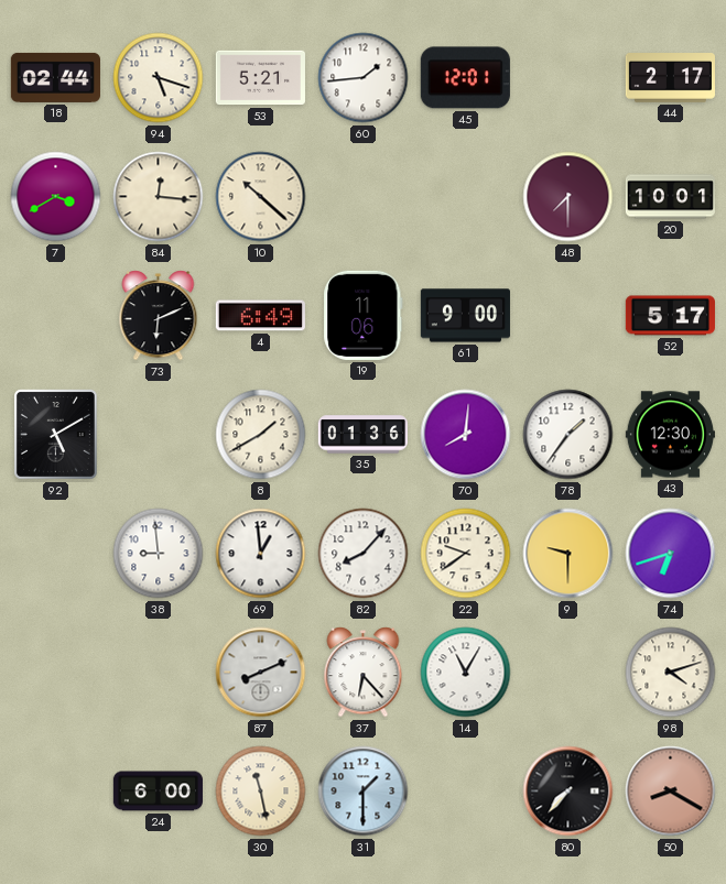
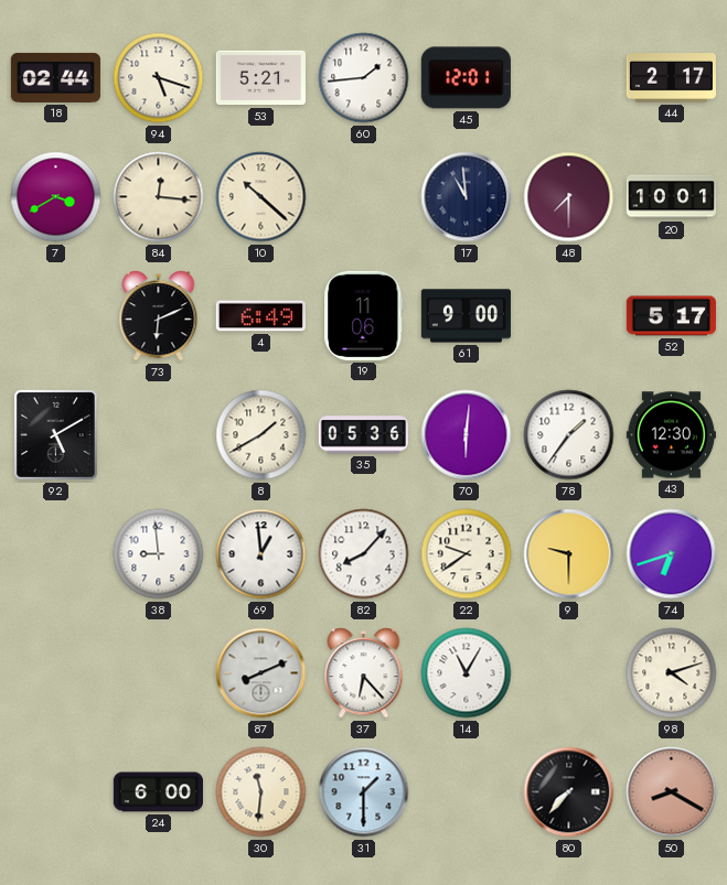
17: none -> 10:59 (467, 197)
35: 01:36 -> 05:36 (363, 435)
70: 8:01 -> 6:01 (467, 435)
30: 11:28 -> 11:31 (261, 792)
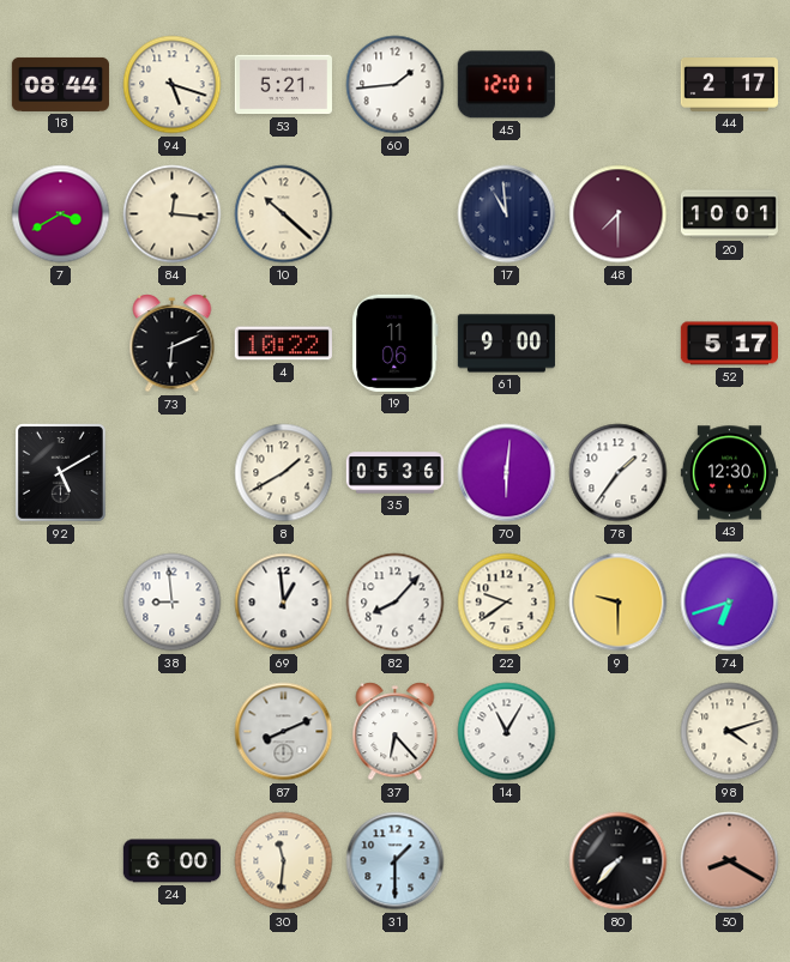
18: 02:44 -> 08:44 (60, 84)
4: 6:49 -> 10:22 (283, 344)
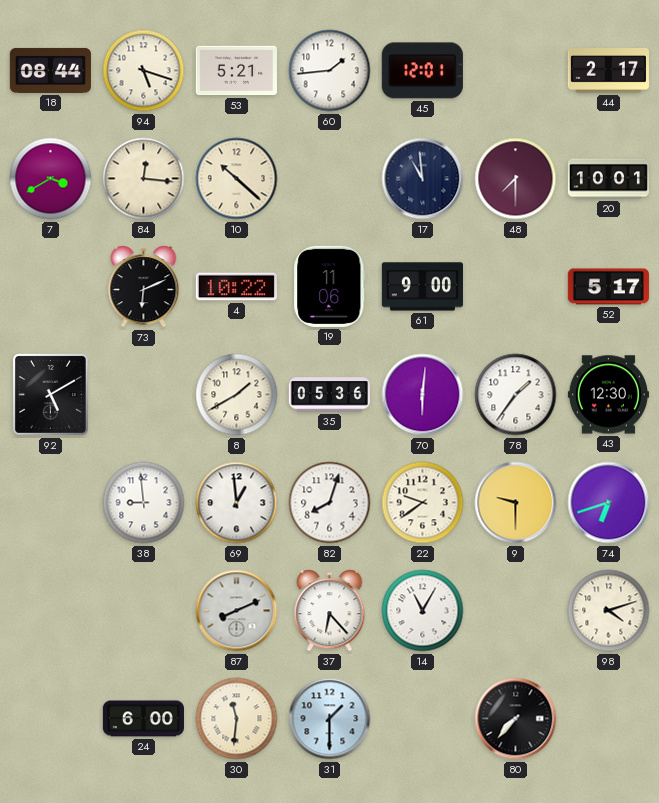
82: 8:07 -> 8:03 (330, 503)
50: 8:20 -> none (730, 861)
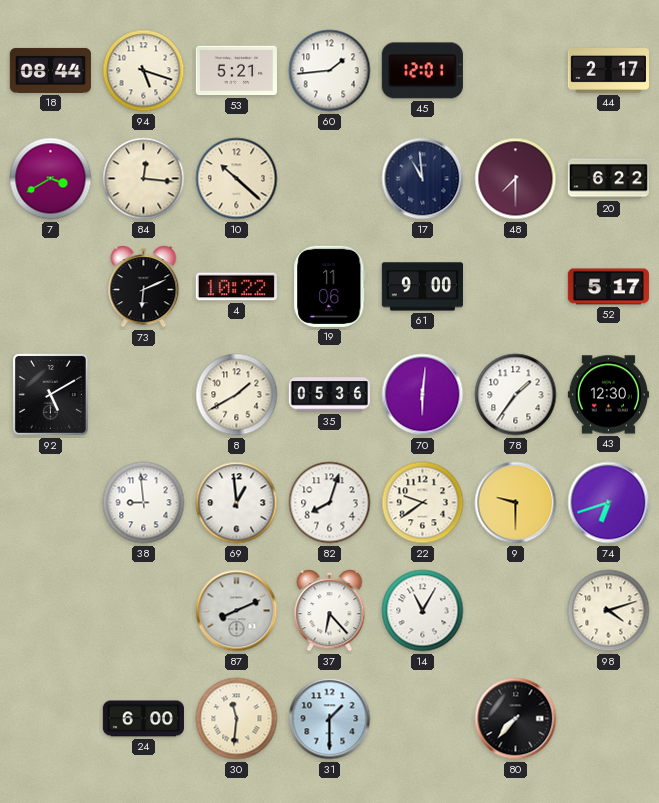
20: 10:01 -> 6:22 (608, 179)
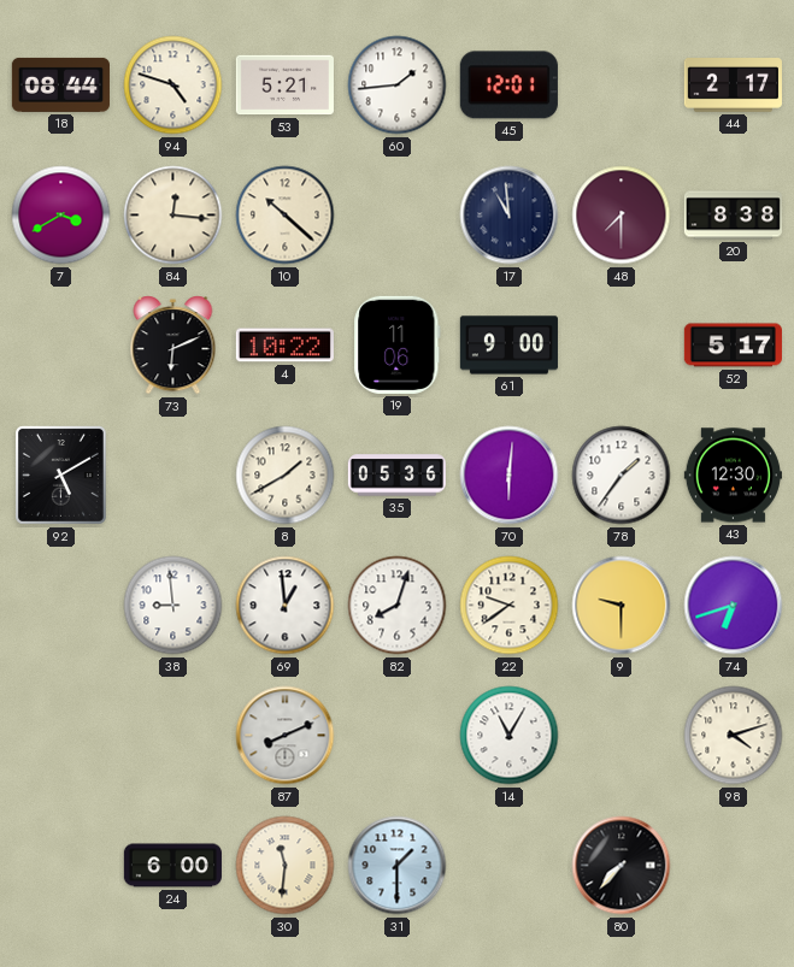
94: 5:18 -> 4:48 (173, 86)
20: 6:22 -> 8:38 (733, 216)
37: 6:23 -> none (330, 611)
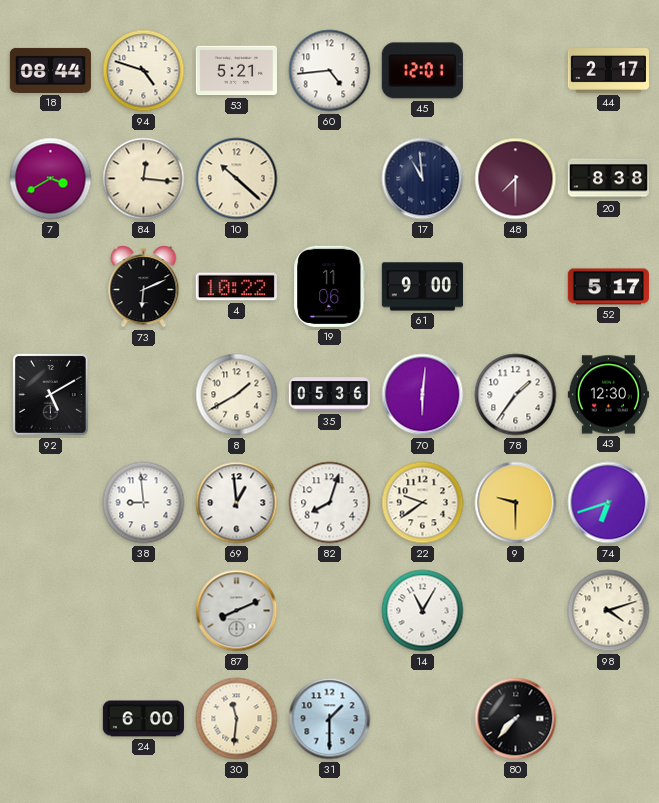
60: 1:44 -> 4:44 (330, 71)
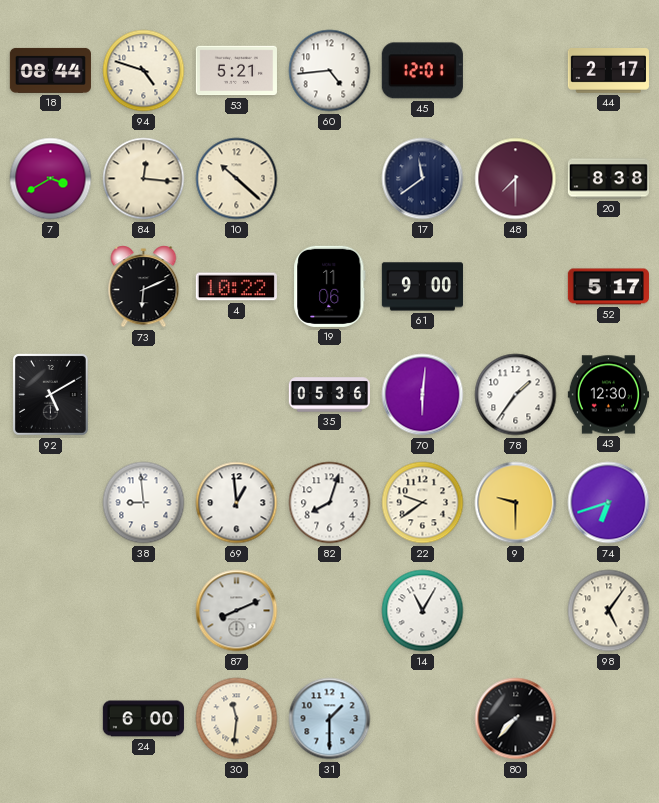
17: 10:59 -> 11:39 (423, 179)
8: 1:40 -> none (237, 395)
98: 4:12 -> 5:06 (609, 611)
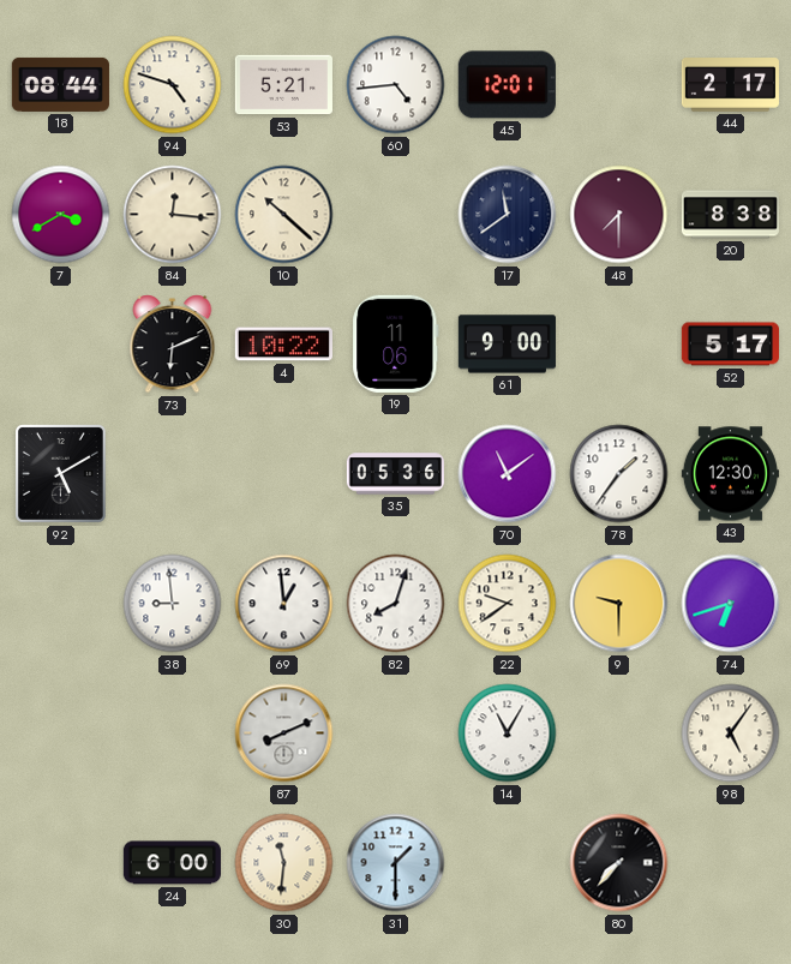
70: 6:01 -> 11:09 (508, 474)
